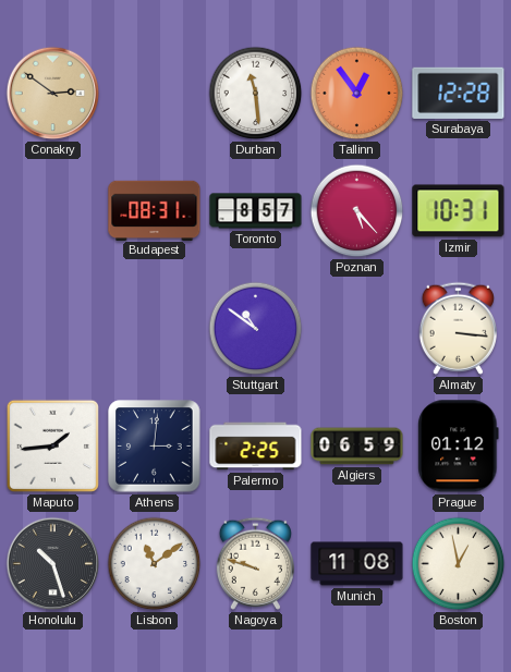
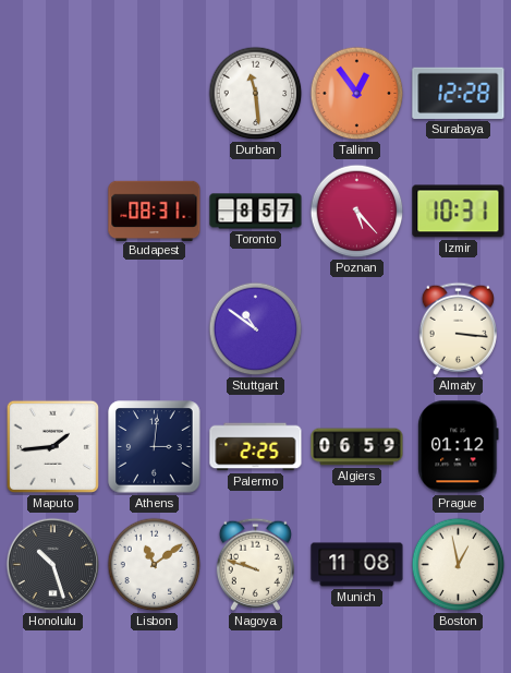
Conakry: 2:51 -> none (53, 94)
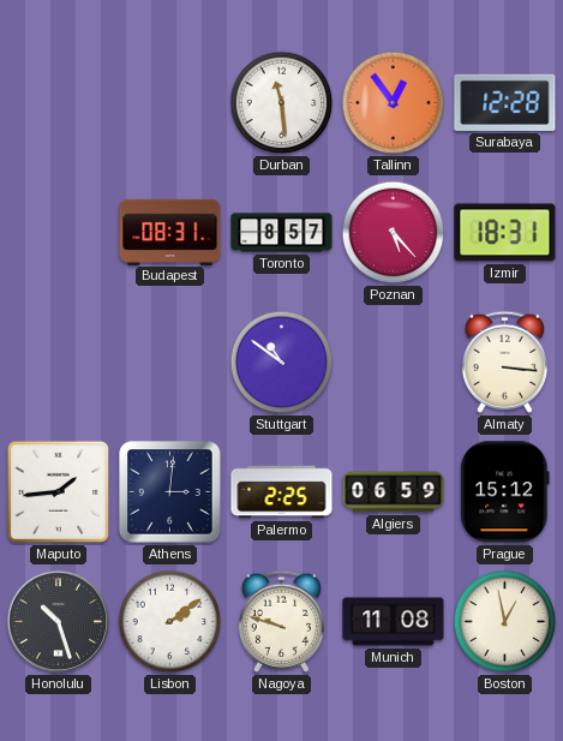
Izmir: 10:31 -> 18:31 (505, 233)
Prague: 01:12 -> 15:12 (505, 492)
Lisbon: 11:09 -> 2:09 (170, 622)
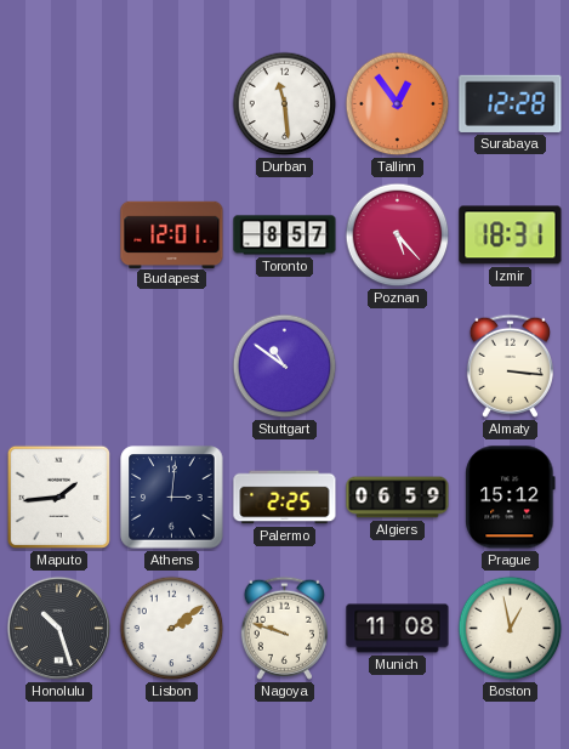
Budapest: 08:31 -> 12:01 (172, 234)
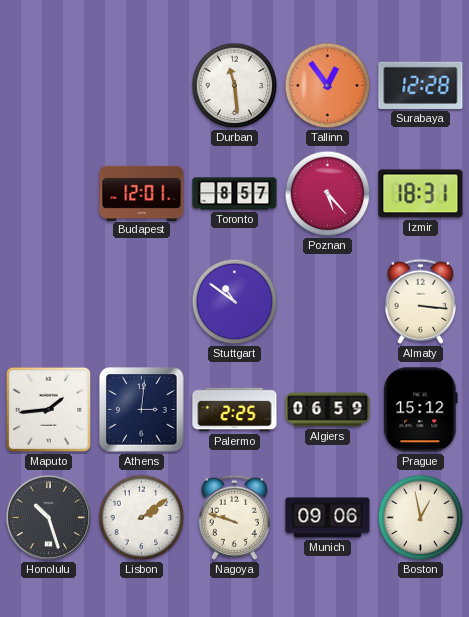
Munich: 11:08 -> 09:06 (328, 518)
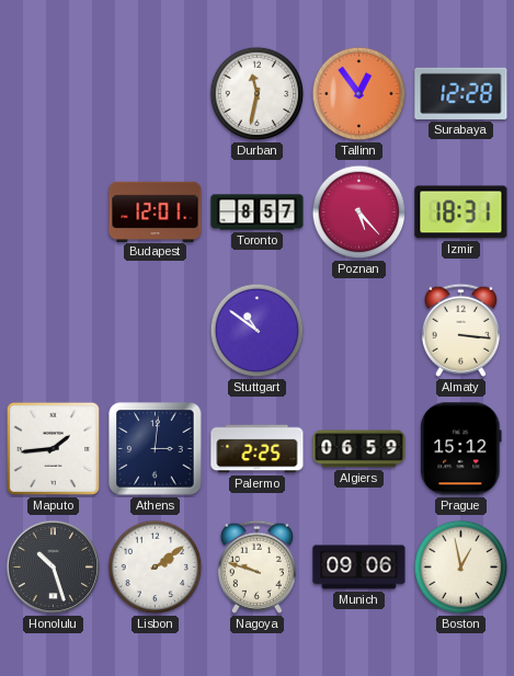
Durban: 11:29 -> 11:32 (258, 94)
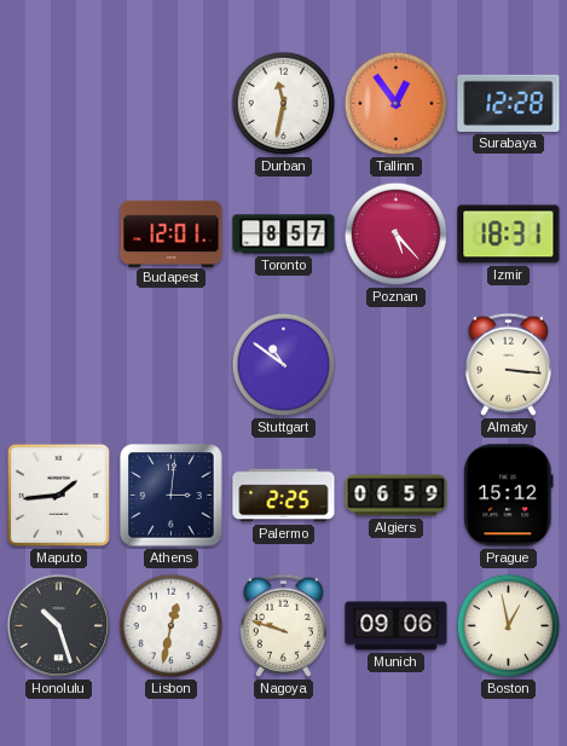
Lisbon: 2:09 -> 12:32 (172, 626)
